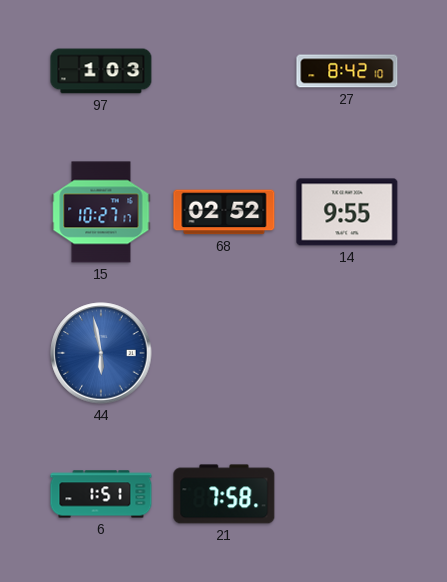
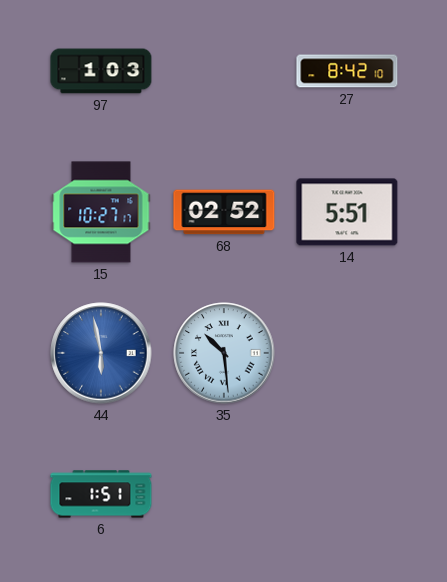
14: 9:55 -> 5:51 (347, 212)
35: none -> 10:29 (224, 353)
21: 7:58 -> none (224, 494)
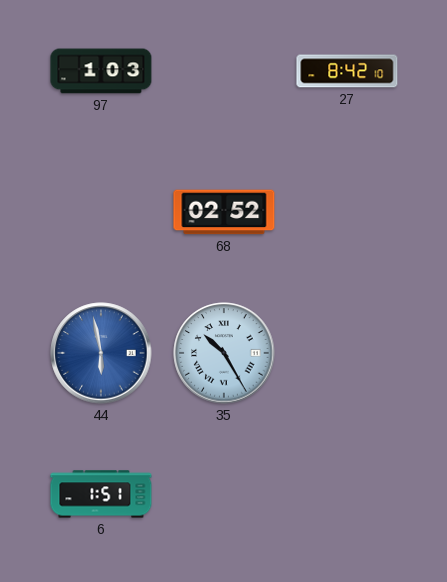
15: 10:27 -> none (101, 212)
14: 5:51 -> none (347, 212)
35: 10:29 -> 10:25 (224, 353)
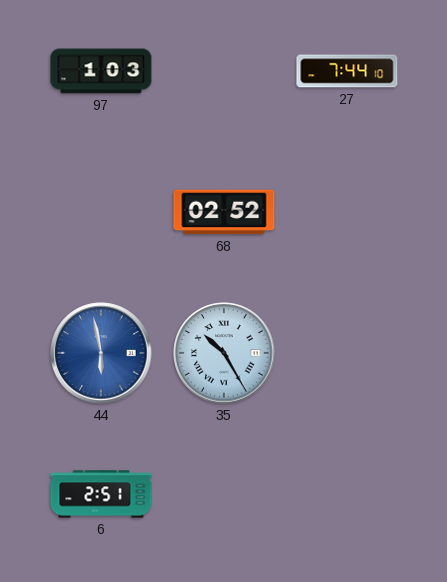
27: 8:42 -> 7:44 (347, 71)
6: 1:51 -> 2:51 (101, 494)
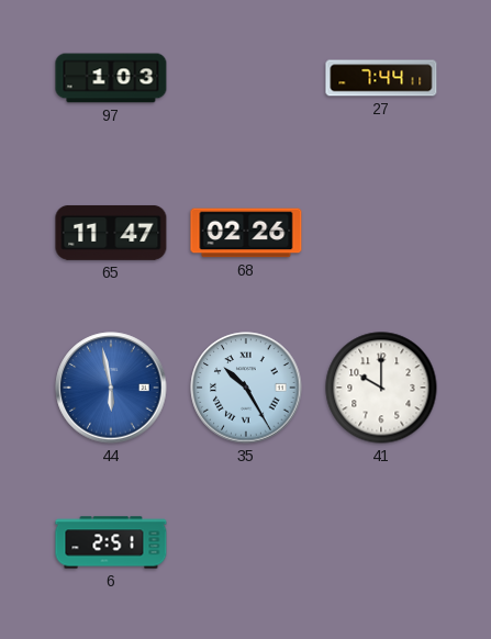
27: 7:44:10 -> 7:44:11 (381, 78)
65: none -> 11:47 (111, 233)
68: 02:52 -> 02:26 (246, 233)
41: none -> 10:00 (381, 388)
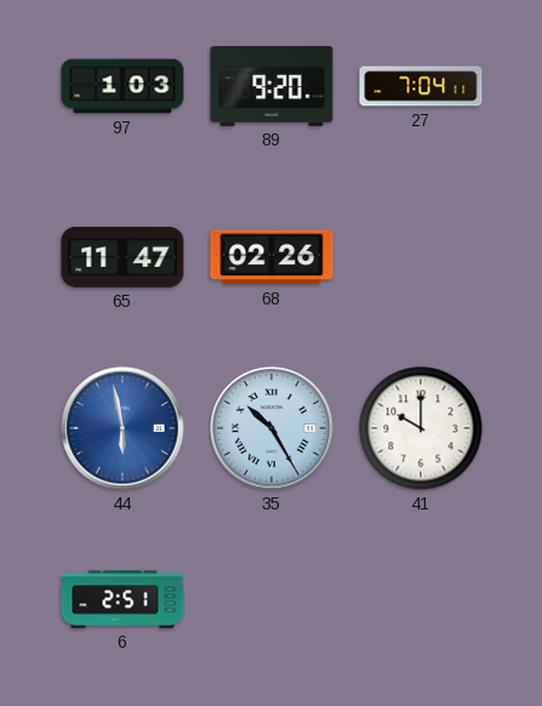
89: none -> 9:20 (272, 86)
27: 7:44 -> 7:04 (421, 86)
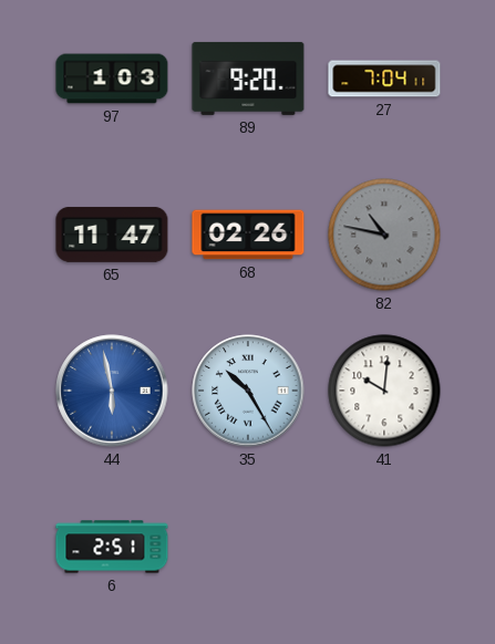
82: none -> 10:47 (384, 235)
41: 10:00 -> 10:01 (384, 391)
